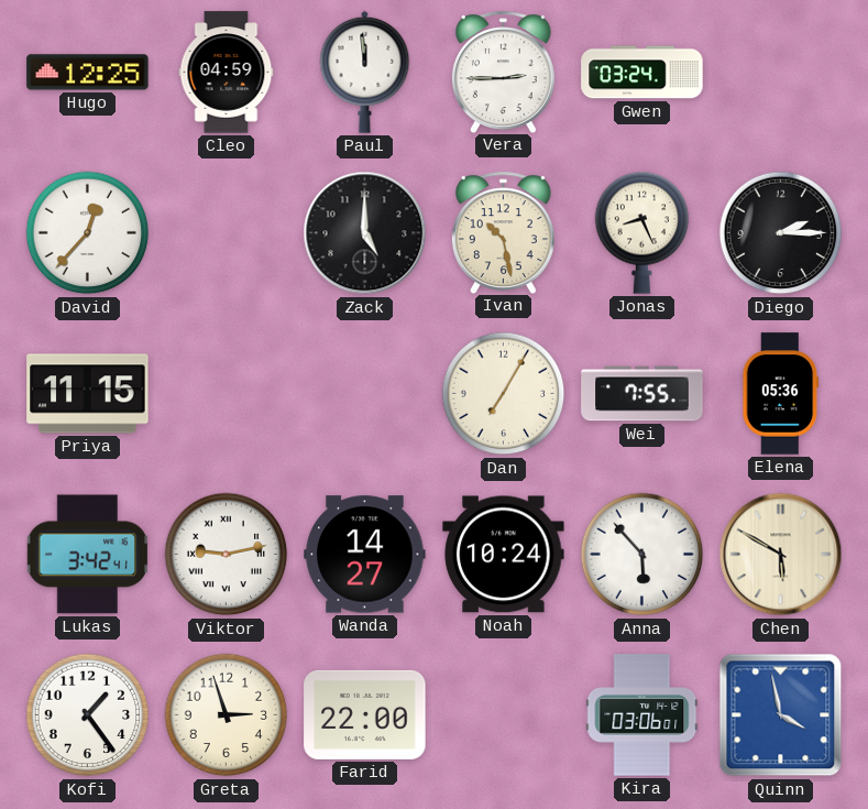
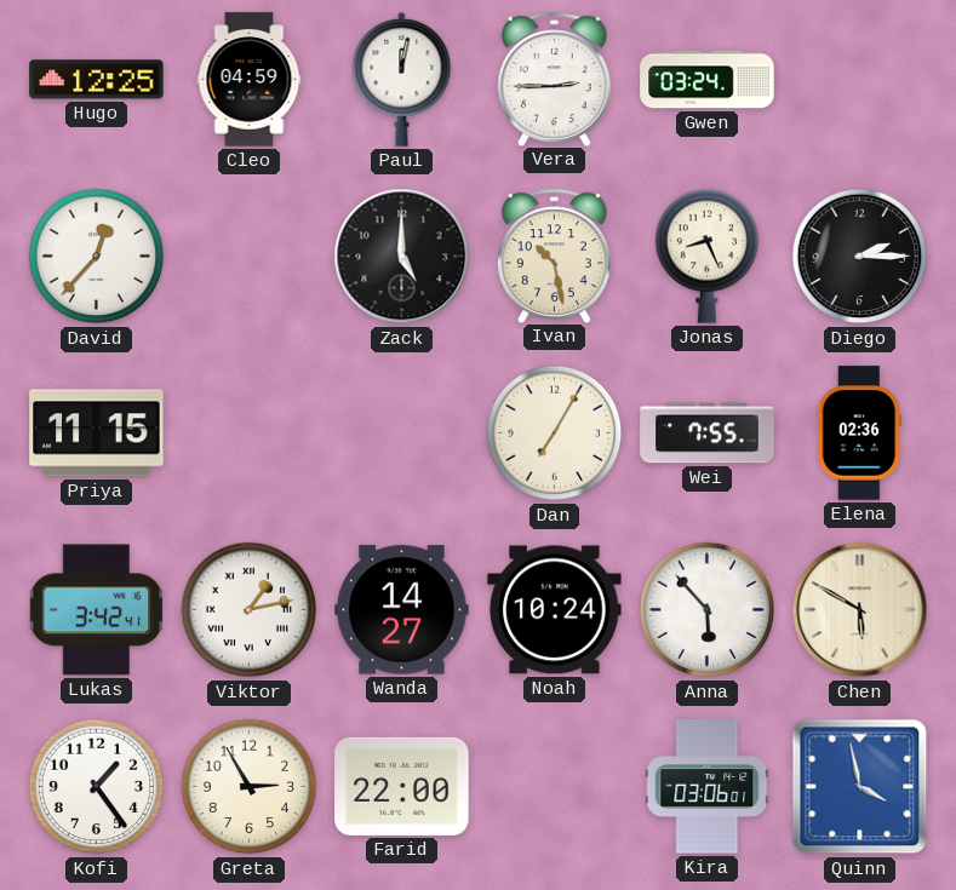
Paul: 11:59 -> 12:02 (402, 79)
Elena: 05:36 -> 02:36 (860, 433)
Viktor: 9:13 -> 1:13 (250, 610)
Greta: 2:57 -> 2:55 (250, 787)
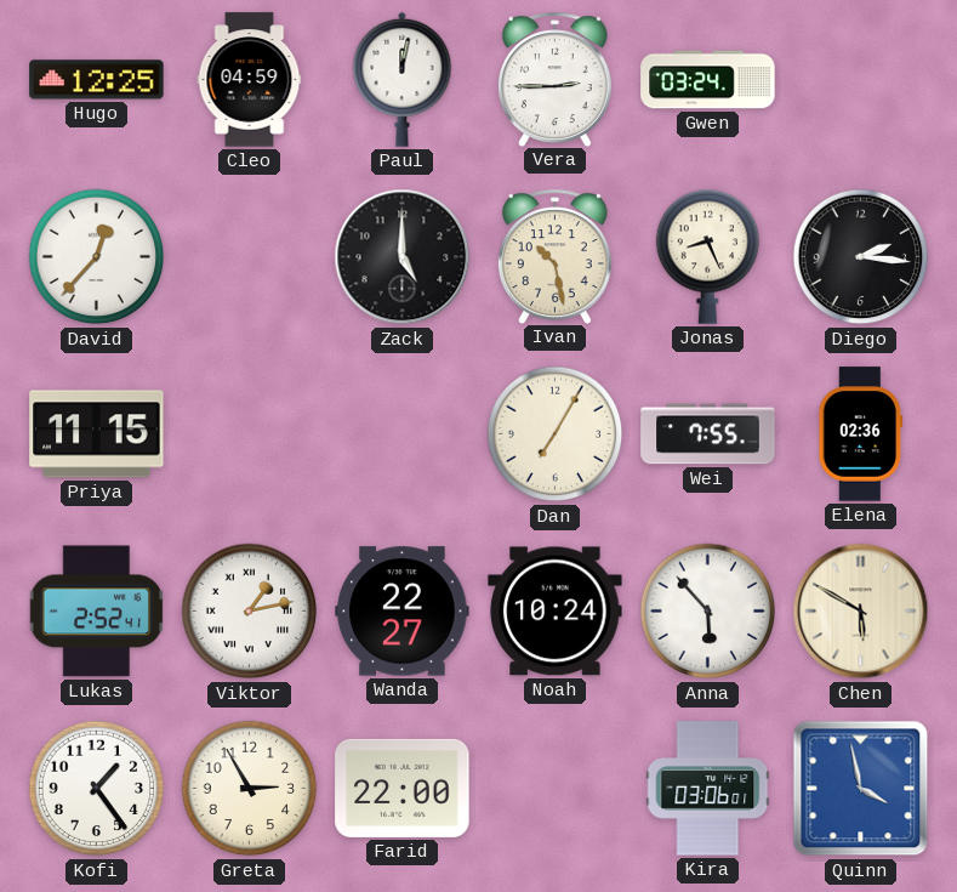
Diego: 2:15 -> 2:16 (861, 257)
Lukas: 3:42 -> 2:52 (97, 612)
Wanda: 14:27 -> 22:27 (403, 612)
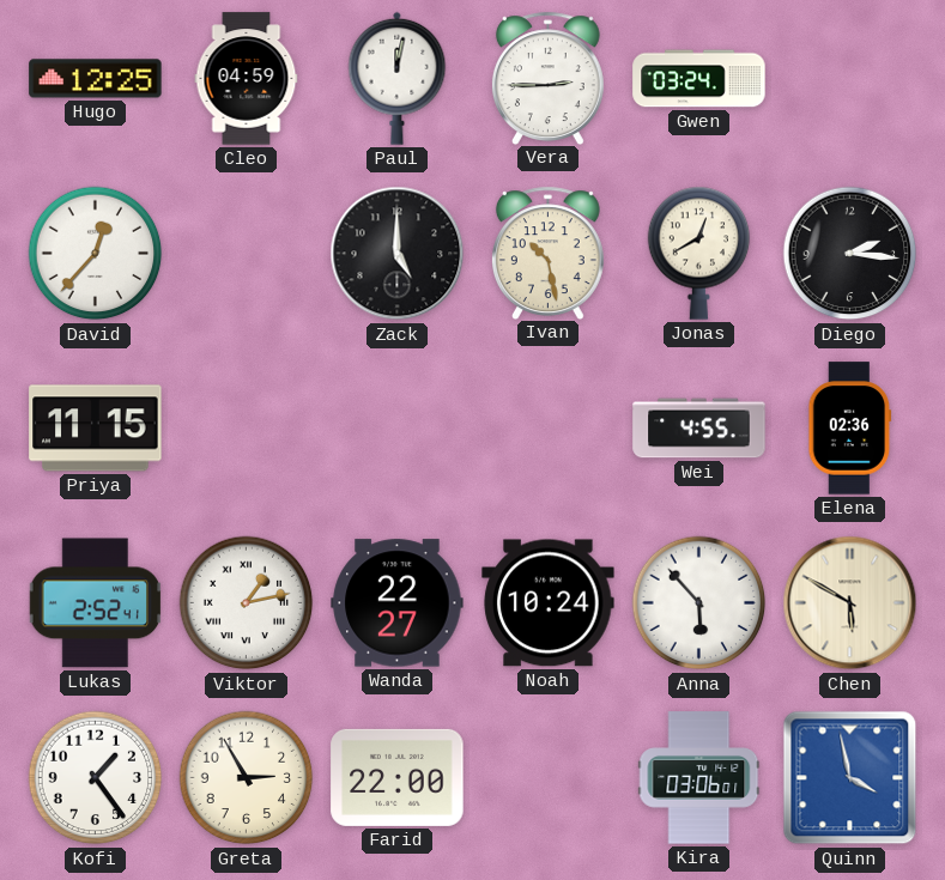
Jonas: 8:26 -> 12:40 (699, 253)
Dan: 7:05 -> none (556, 434)
Wei: 7:55 -> 4:55 (699, 429)
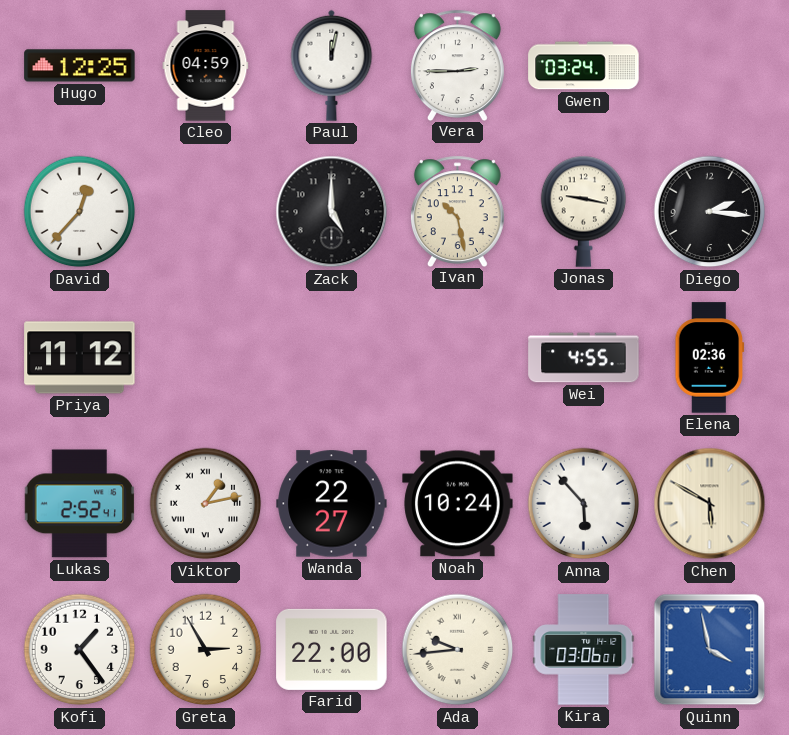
Jonas: 12:40 -> 9:17 (584, 211)
Priya: 11:15 -> 11:12 (80, 358)
Ada: none -> 9:44 (458, 650)
